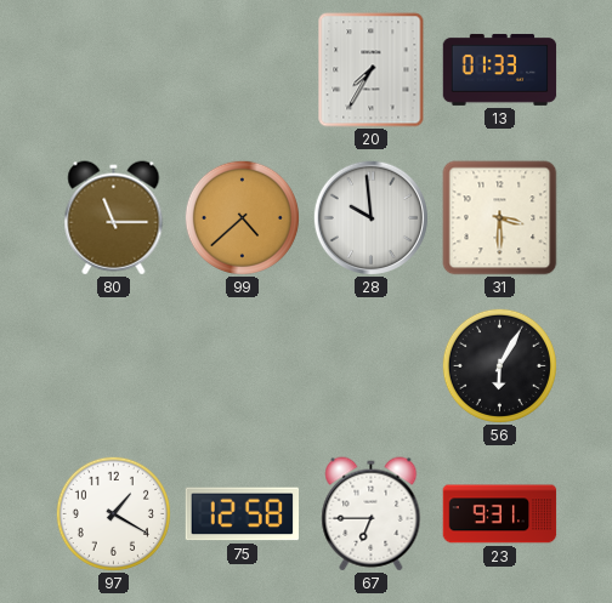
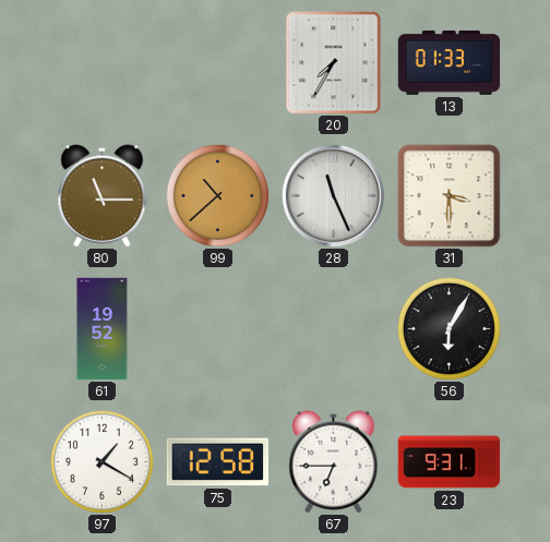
99: 4:38 -> 10:38 (217, 195)
28: 9:59 -> 11:26 (333, 195)
61: none -> 19:52 (103, 329)
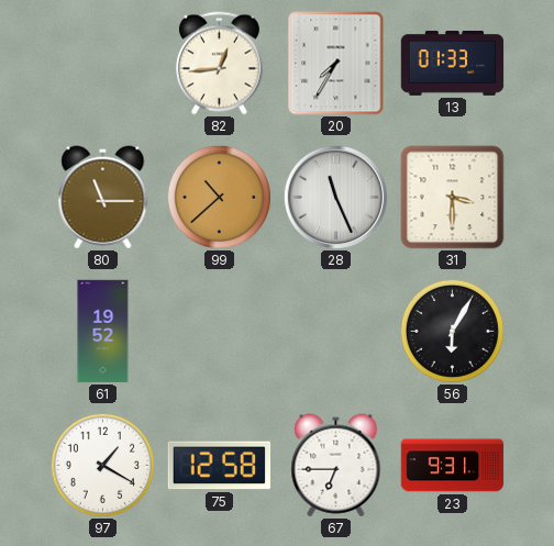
82: none -> 12:44 (219, 64)
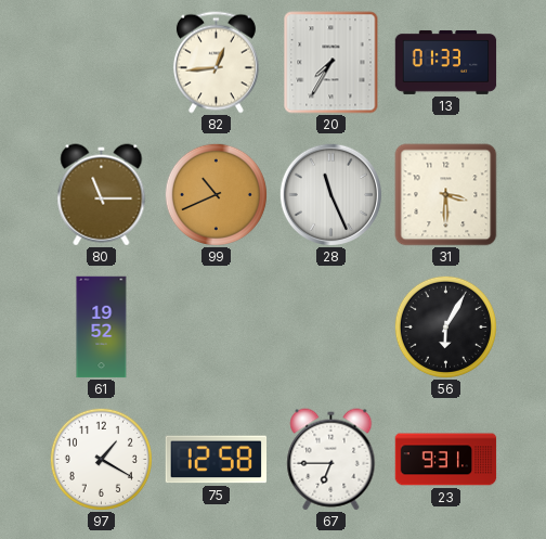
99: 10:38 -> 10:41 (216, 194)
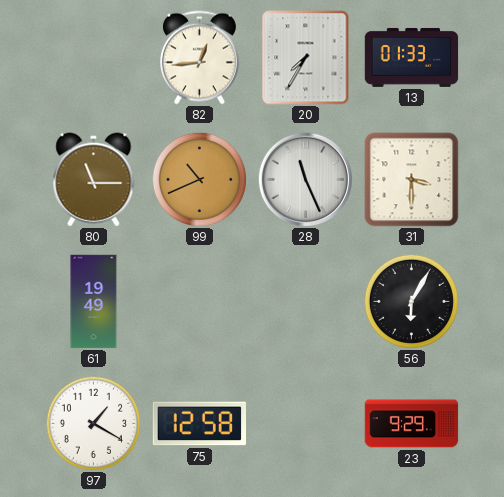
61: 19:52 -> 19:49 (94, 302)
67: 6:45 -> none (331, 460)
23: 9:31 -> 9:29 (412, 424)
